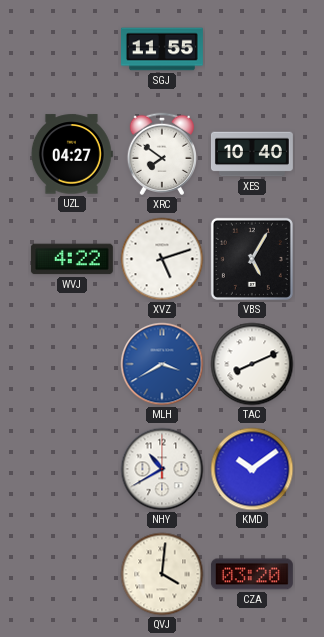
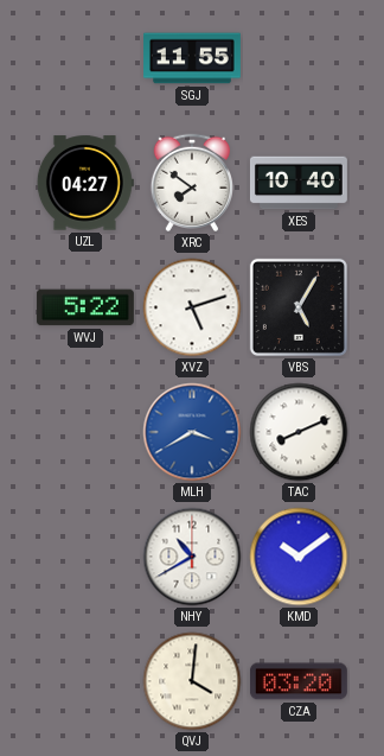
WVJ: 4:22 -> 5:22 (85, 307)
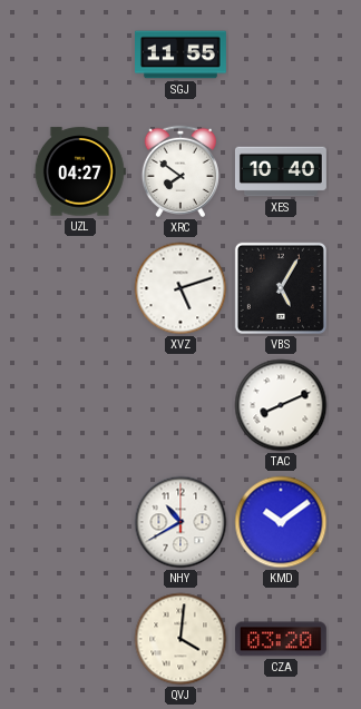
WVJ: 5:22 -> none (85, 307)
MLH: 3:40 -> none (192, 432)
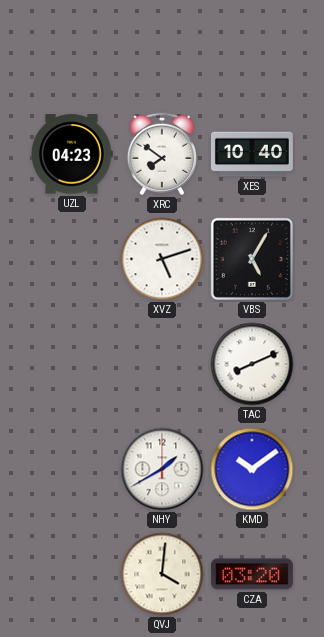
SGJ: 11:55 -> none (182, 55)
UZL: 04:27 -> 04:23 (72, 154)
NHY: 10:40 -> 1:40 (162, 469)
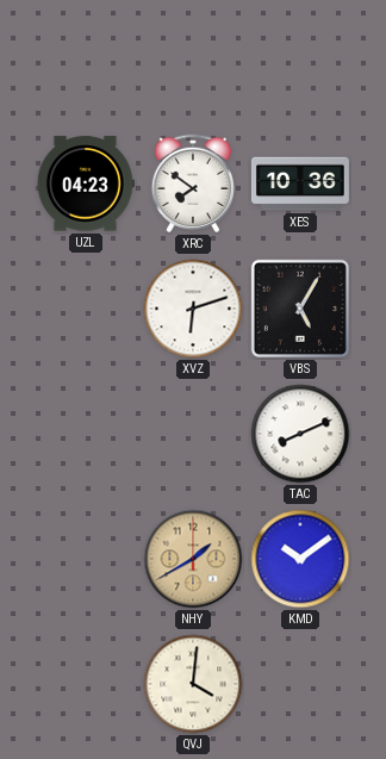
XES: 10:40 -> 10:36 (300, 183)
XVZ: 5:12 -> 6:12 (193, 309)
NHY dial: white -> champagne (193, 559)
CZA: 03:20 -> none (252, 574)
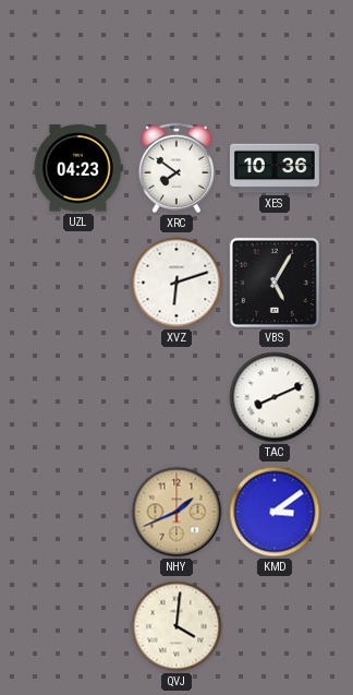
NHY: 1:40 -> 1:41 (176, 512)
KMD: 10:09 -> 3:09 (275, 512)
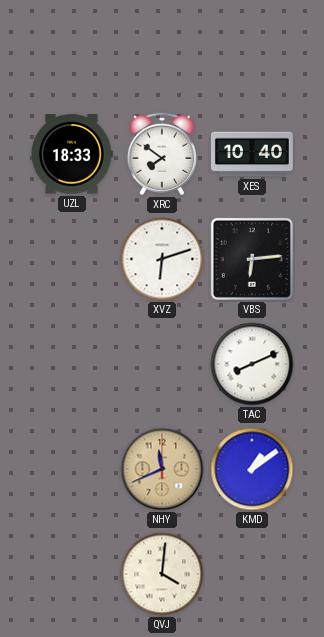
UZL: 04:23 -> 18:33 (72, 154)
XES: 10:36 -> 10:40 (252, 154)
VBS: 5:05 -> 6:14 (252, 259)
NHY: 1:41 -> 11:41 (162, 469)
KMD: 3:09 -> 1:09 (252, 469)
